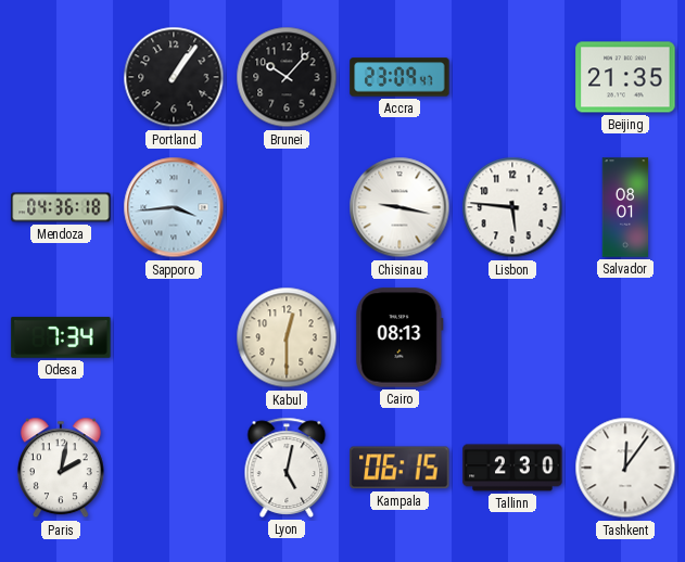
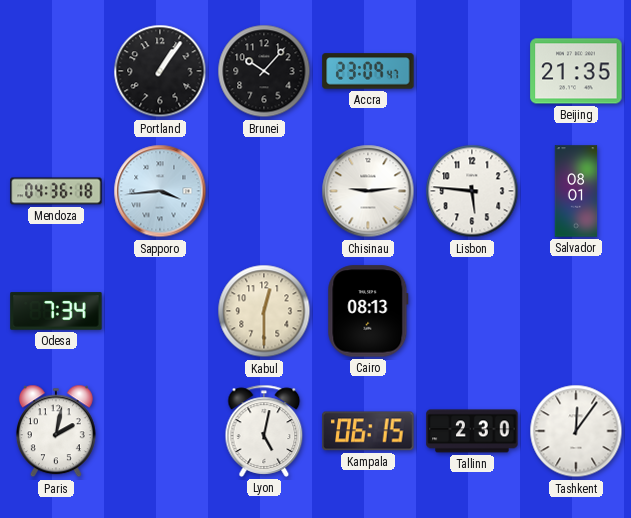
Chisinau: 9:17 -> 9:14 (368, 191)
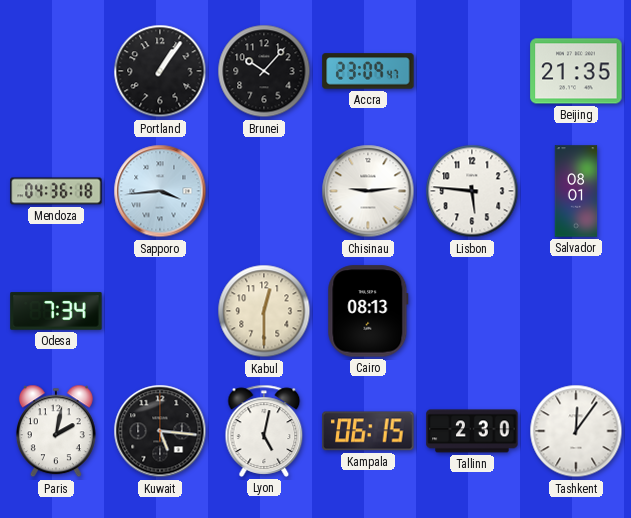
Kuwait: none -> 5:16 (160, 431)
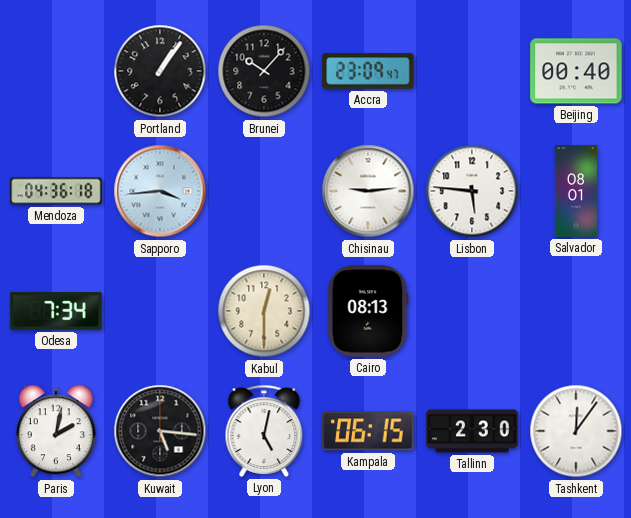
Beijing: 21:35 -> 00:40 (576, 71)
